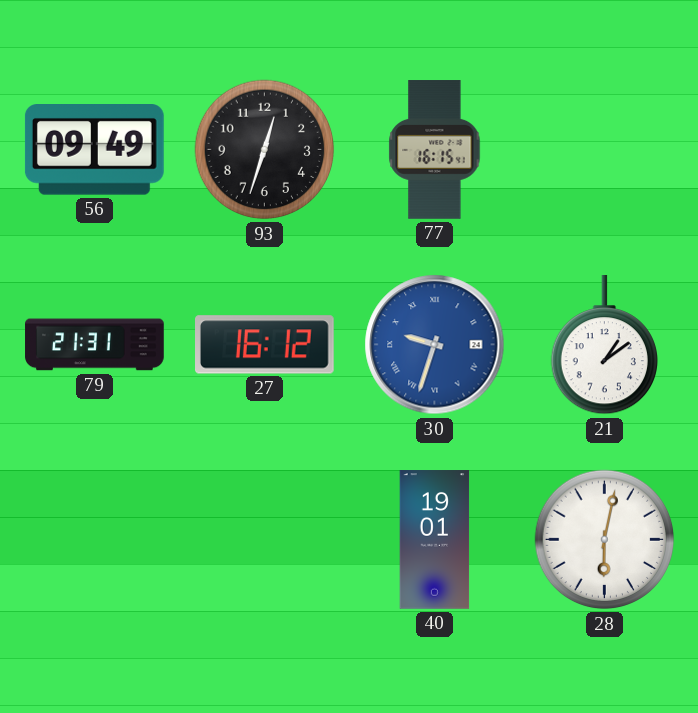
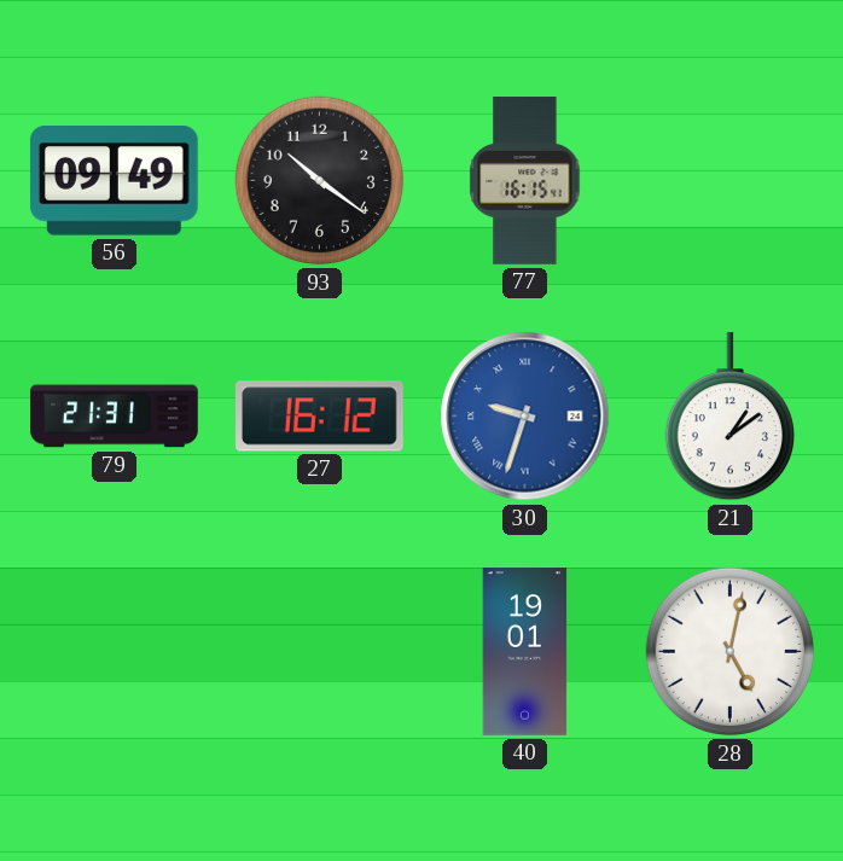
93: 12:33 -> 10:21 (320, 181)
28: 6:02 -> 5:02 (731, 652)
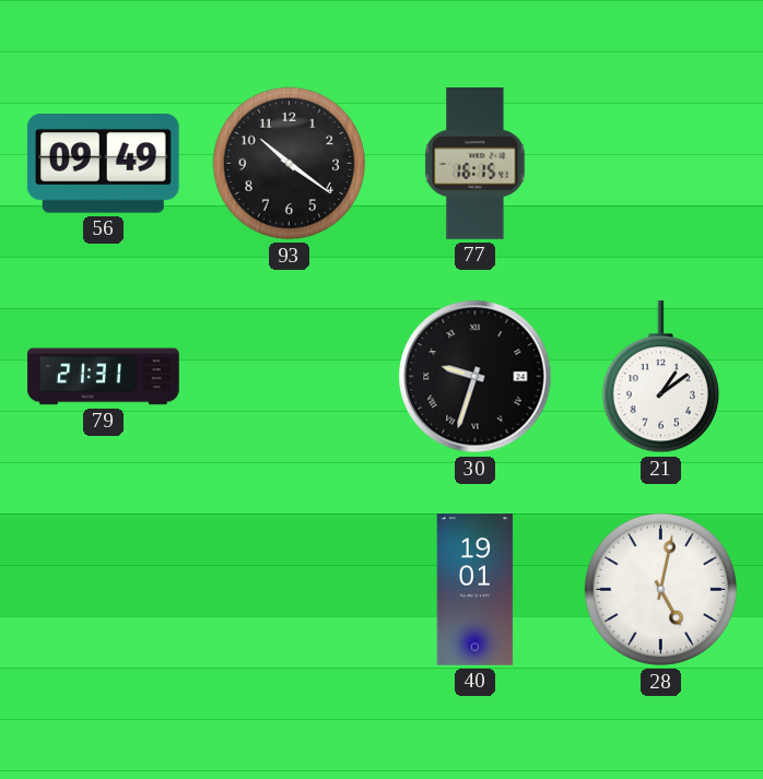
27: 16:12 -> none (320, 417)
30 dial: blue -> black (476, 377)
